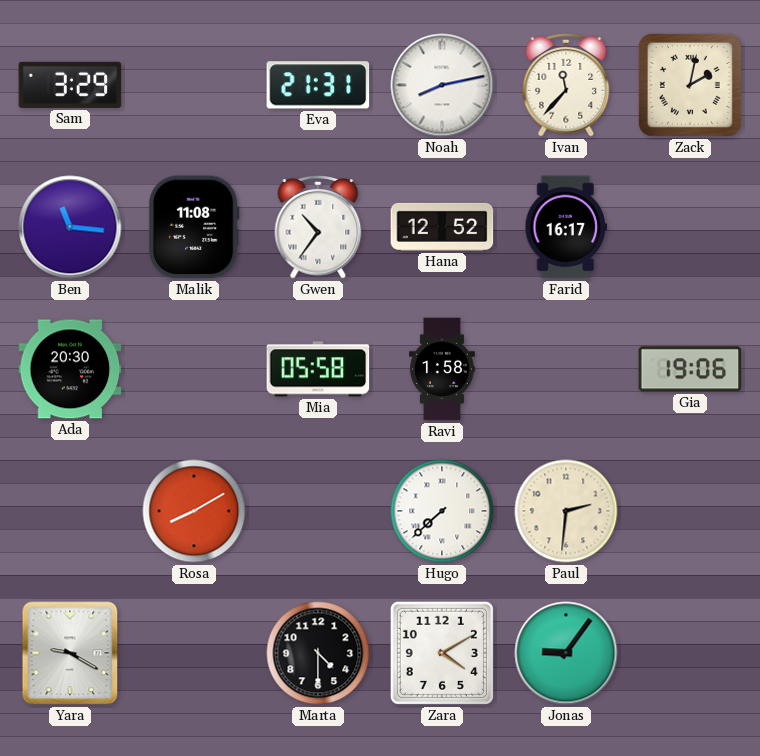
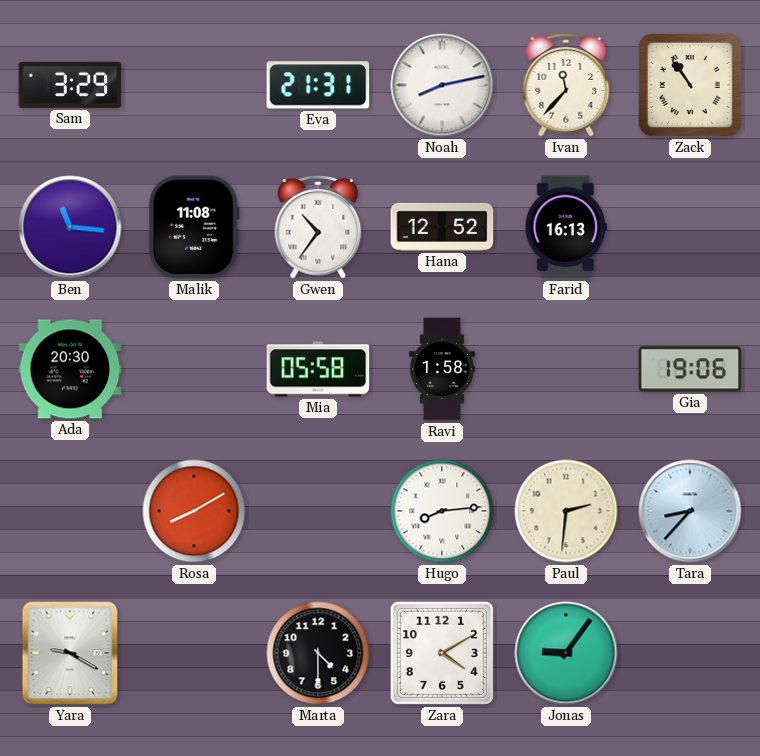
Zack: 2:02 -> 10:54 (690, 85)
Farid: 16:17 -> 16:13 (566, 227)
Hugo: 7:38 -> 8:14 (442, 511)
Tara: none -> 8:37 (690, 511)
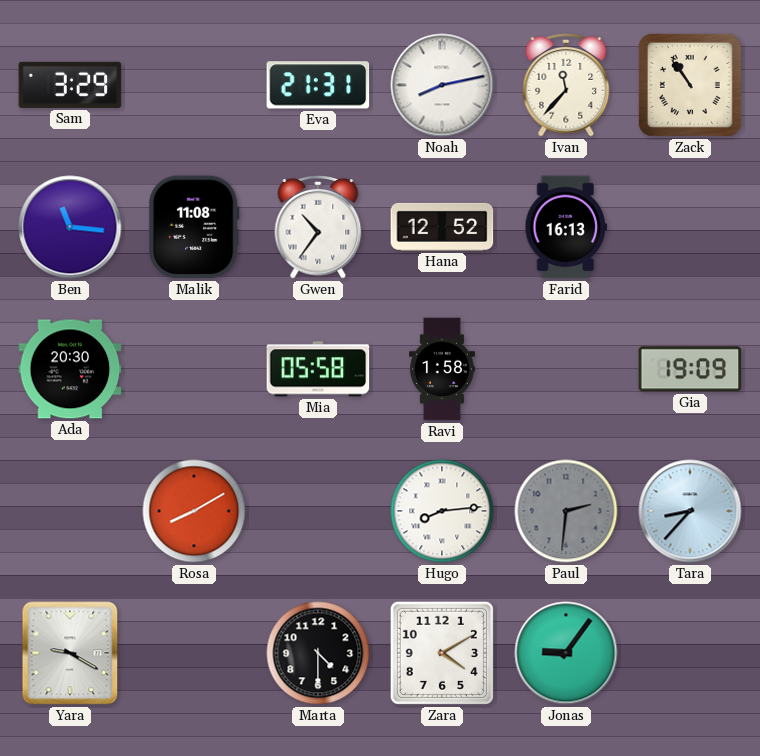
Gia: 19:06 -> 19:09 (690, 369)
Paul dial: cream -> grey (566, 511)
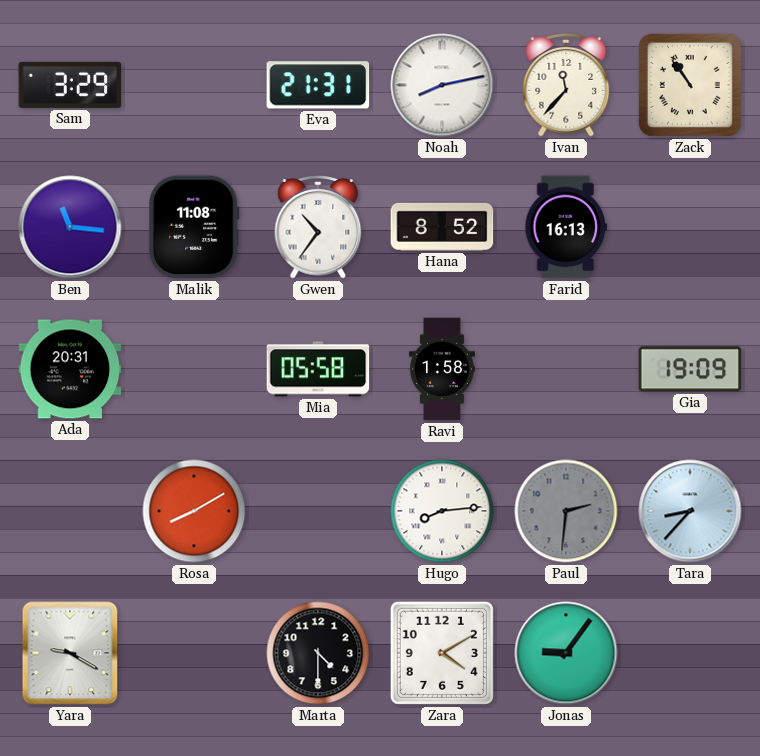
Hana: 12:52 -> 8:52 (442, 227)
Ada: 20:30 -> 20:31 (70, 369)
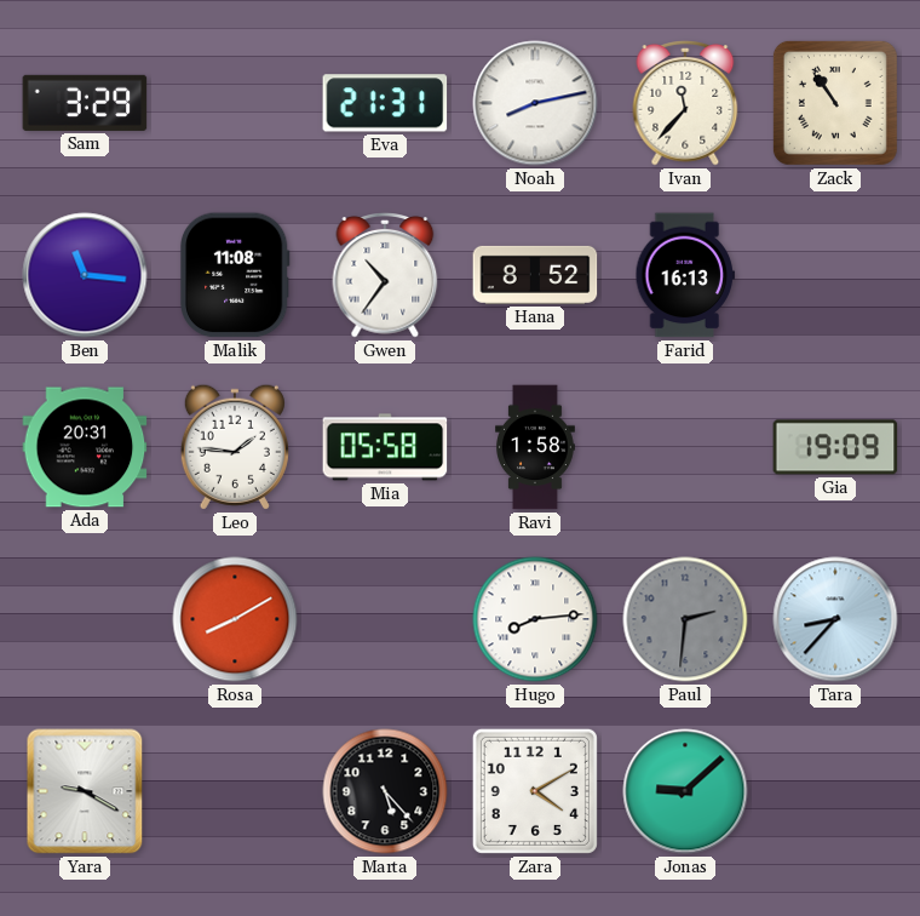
Leo: none -> 1:46 (235, 447)
Marta: 4:30 -> 5:23 (385, 791)
Jonas: 9:06 -> 9:08 (685, 791)
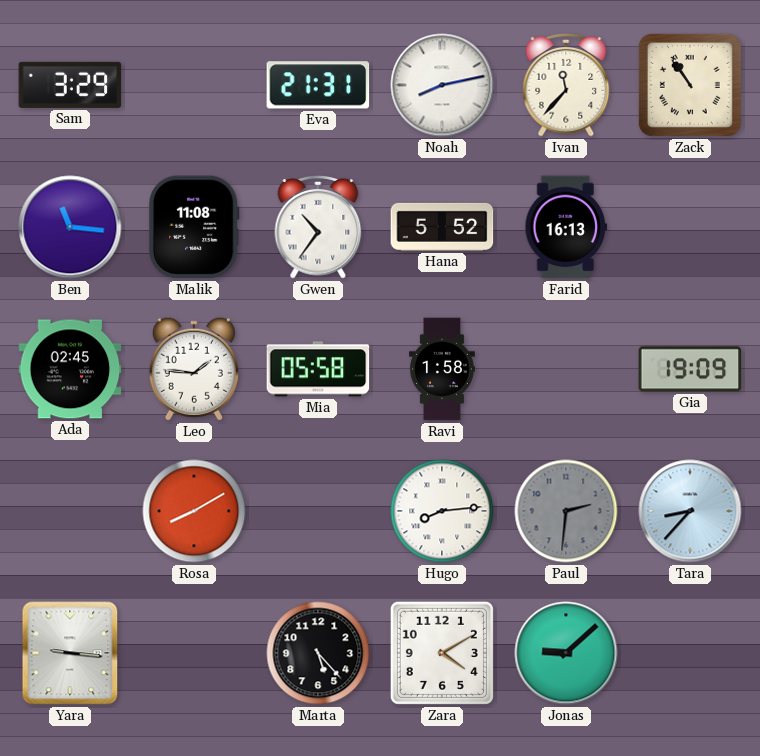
Hana: 8:52 -> 5:52 (442, 227)
Ada: 20:31 -> 02:45 (70, 369)
Yara: 9:20 -> 9:16 (70, 653)
